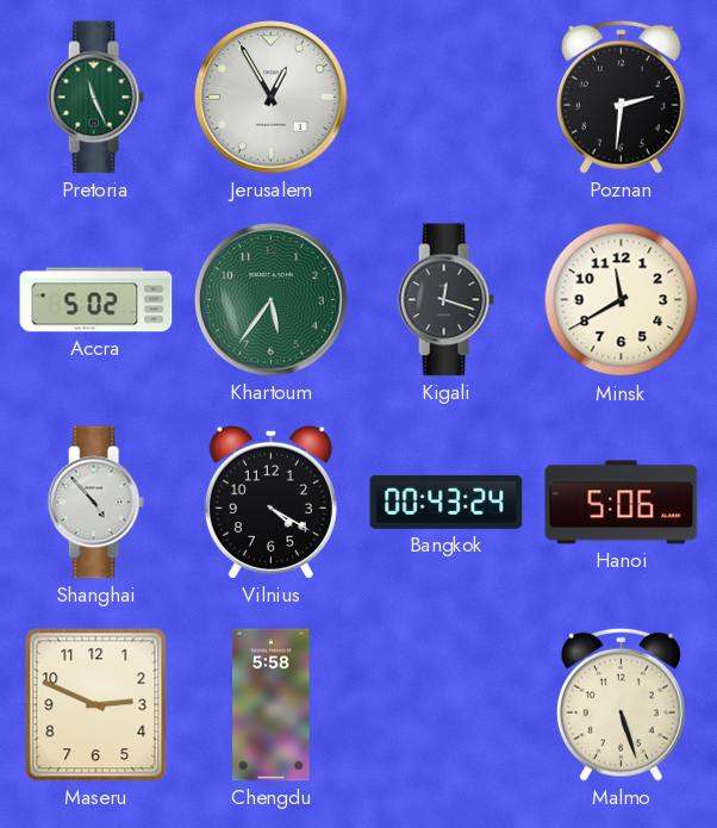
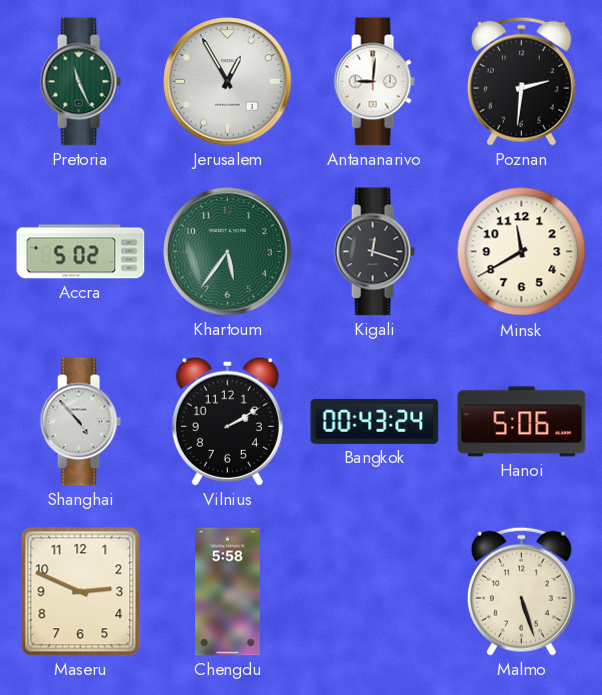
Antananarivo: none -> 9:01 (374, 82)
Vilnius: 4:20 -> 2:10 (227, 421)
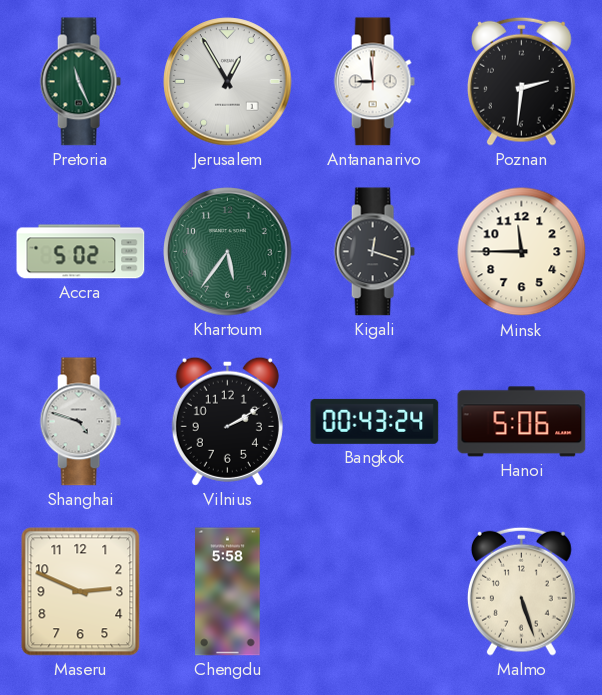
Antananarivo: 9:01 -> 8:59 (374, 82)
Minsk: 11:40 -> 11:45 (522, 252)
Shanghai: 4:53 -> 4:48 (80, 422)
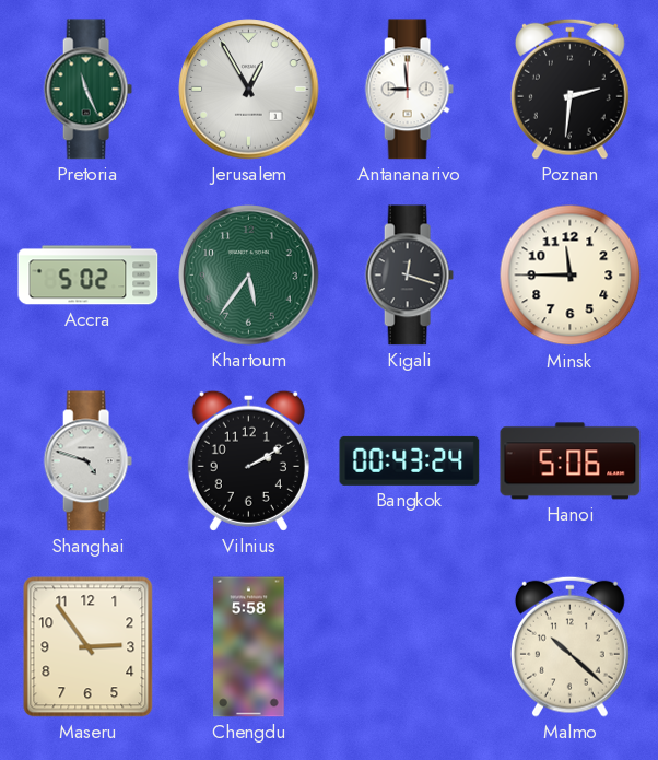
Maseru: 2:49 -> 2:54 (89, 647)
Malmo: 5:27 -> 10:22 (569, 646)
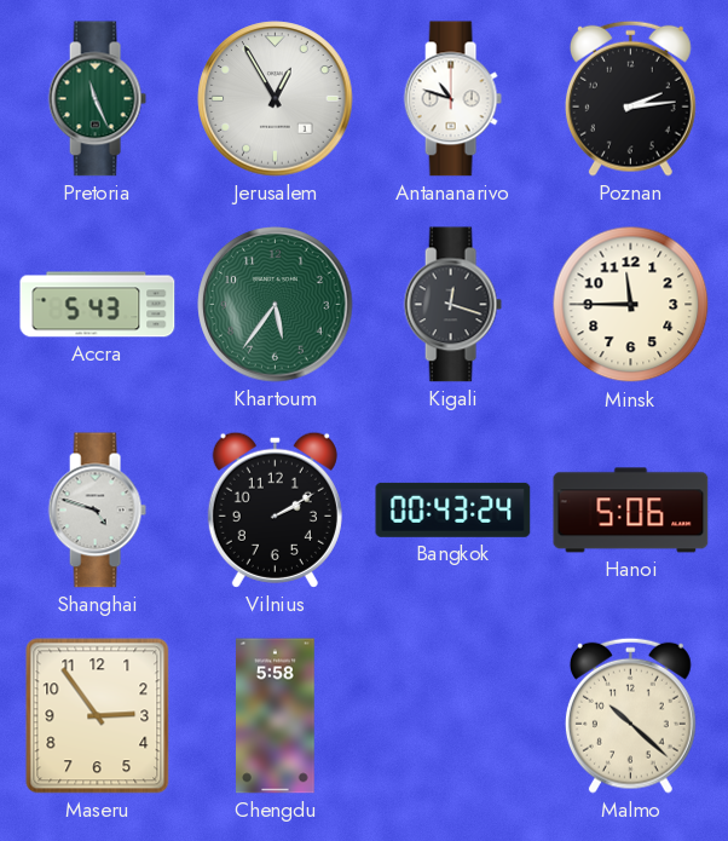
Antananarivo: 8:59 -> 10:48 (452, 99)
Poznan: 2:31 -> 2:14 (630, 98)
Accra: 5:02 -> 5:43 (98, 305)
